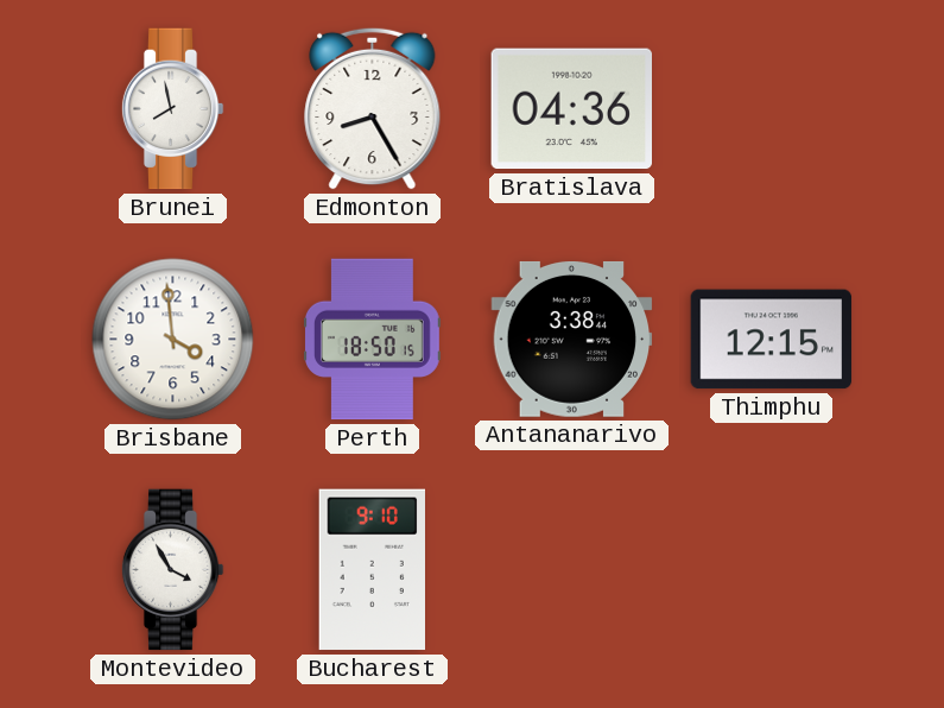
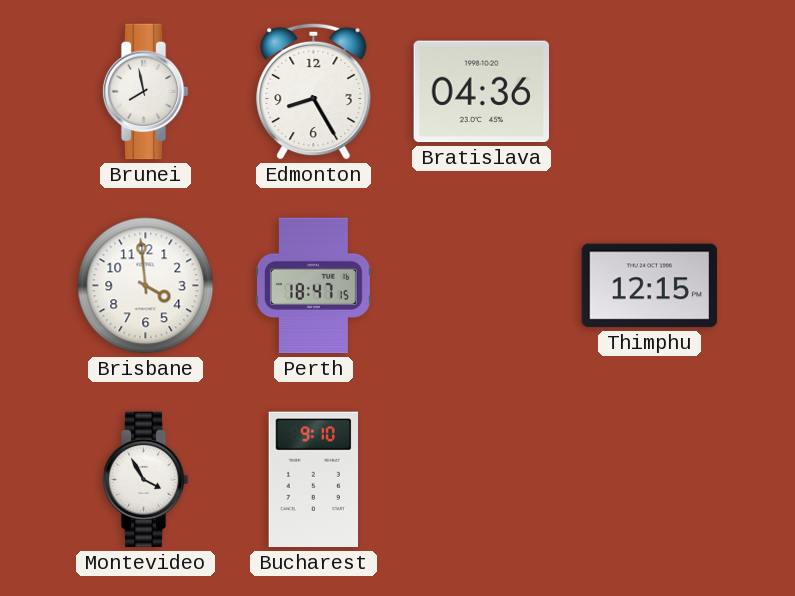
Perth: 18:50 -> 18:47 (313, 286)
Antananarivo: 3:38 -> none (572, 340)
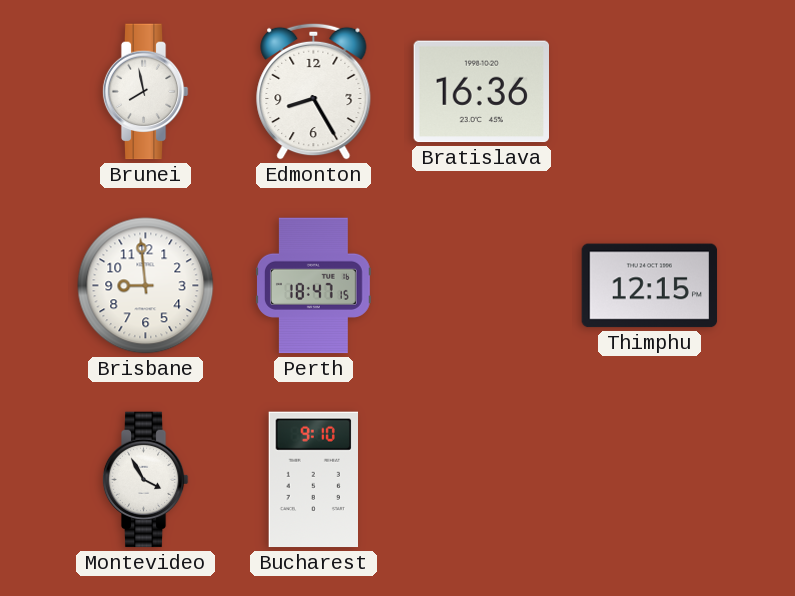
Bratislava: 04:36 -> 16:36 (481, 92)
Brisbane: 3:59 -> 8:59 (146, 286)
